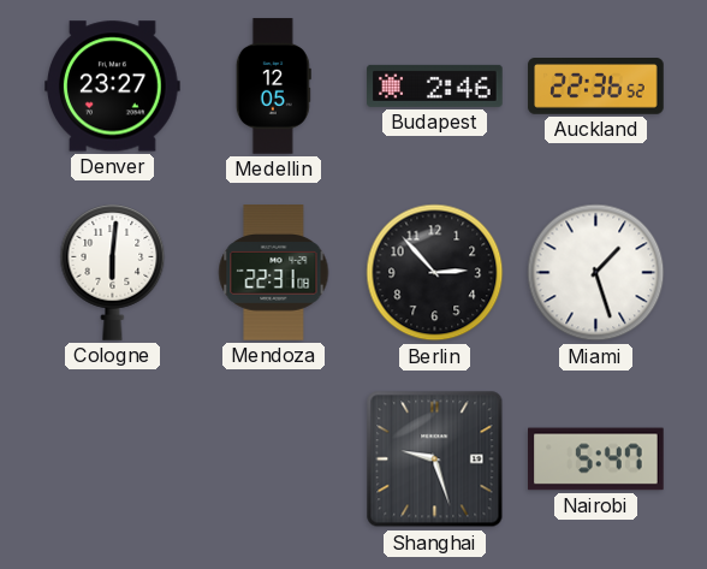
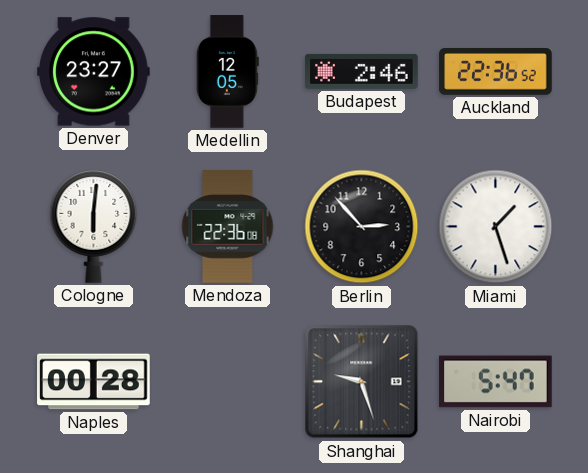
Mendoza: 22:31 -> 22:36 (228, 227)
Naples: none -> 00:28 (94, 382)
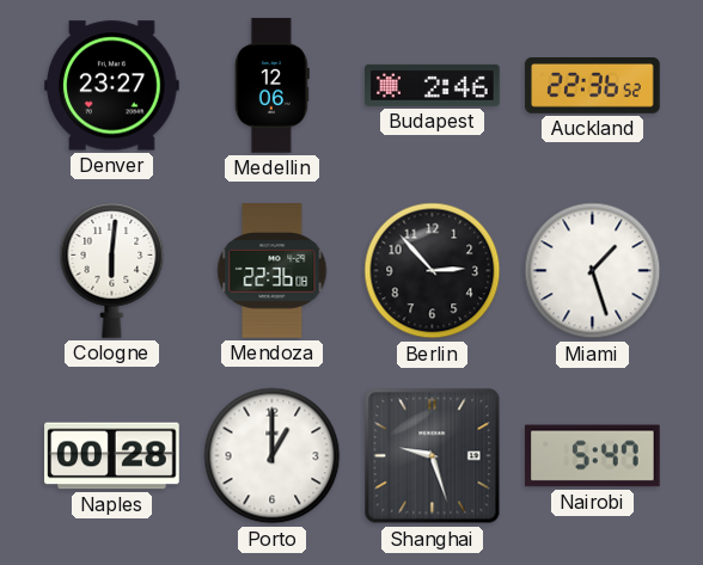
Medellin: 12:05 -> 12:06 (271, 86)
Porto: none -> 1:00 (273, 456)
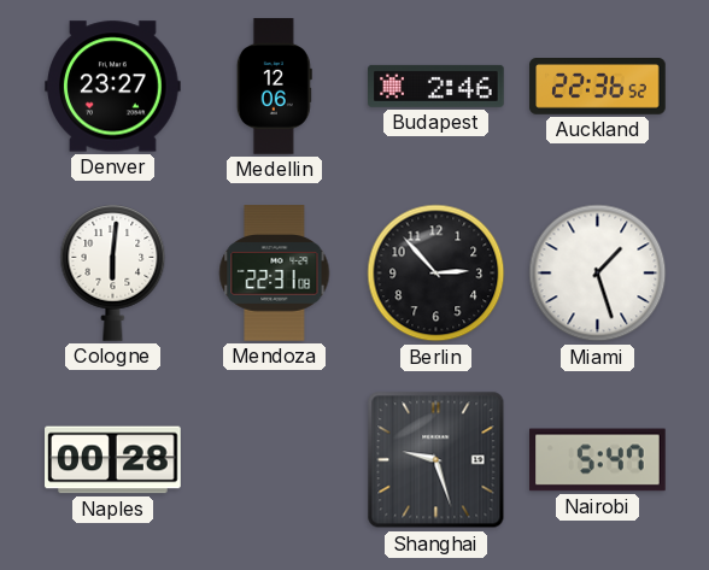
Mendoza: 22:36 -> 22:31 (275, 274)
Porto: 1:00 -> none (273, 456)
